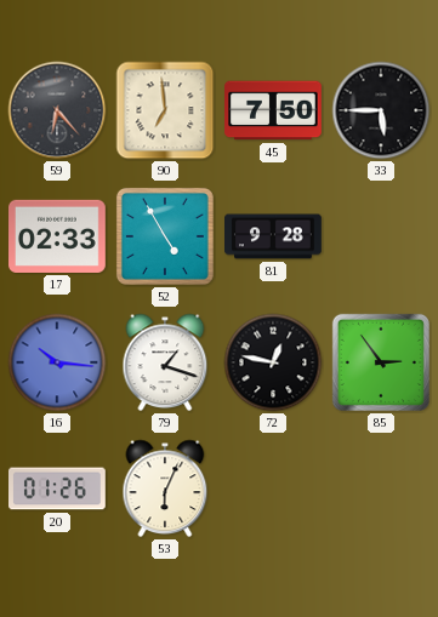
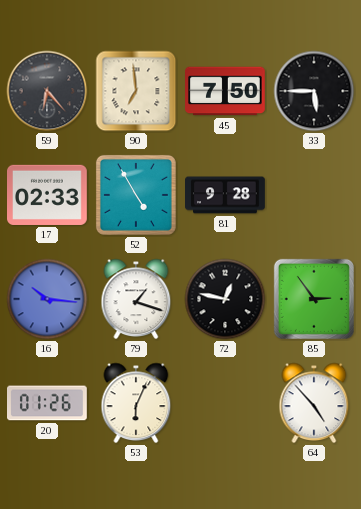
64: none -> 4:53 (314, 403)
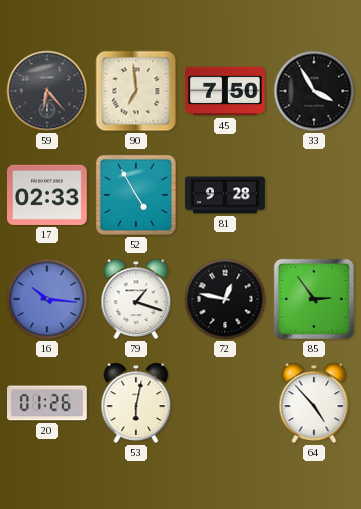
33: 5:45 -> 3:55 (314, 91)
53: 6:04 -> 6:02 (136, 403)
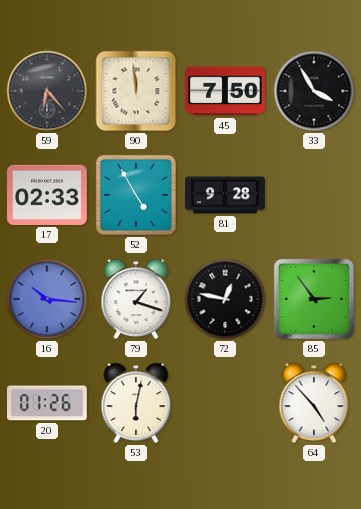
90: 6:59 -> 11:59 (136, 91)
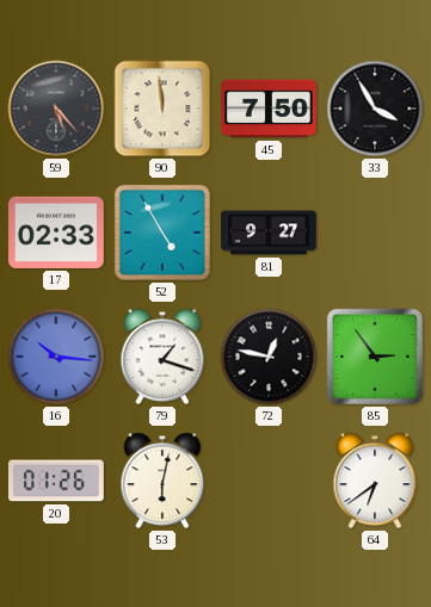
59: 6:23 -> 5:23 (56, 109)
81: 9:28 -> 9:27 (270, 233)
64: 4:53 -> 6:39 (375, 481)
